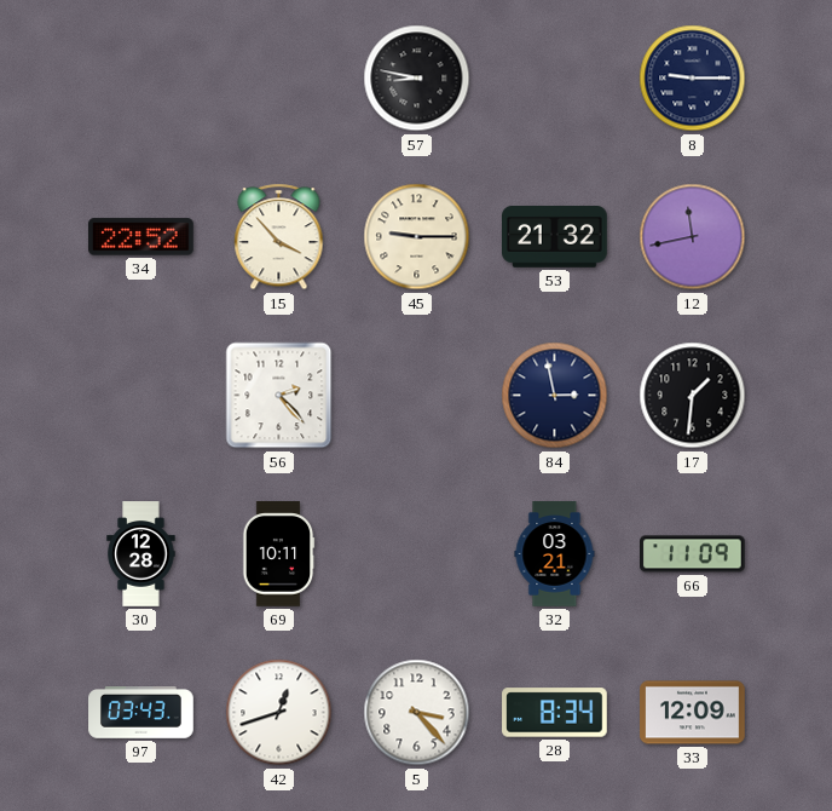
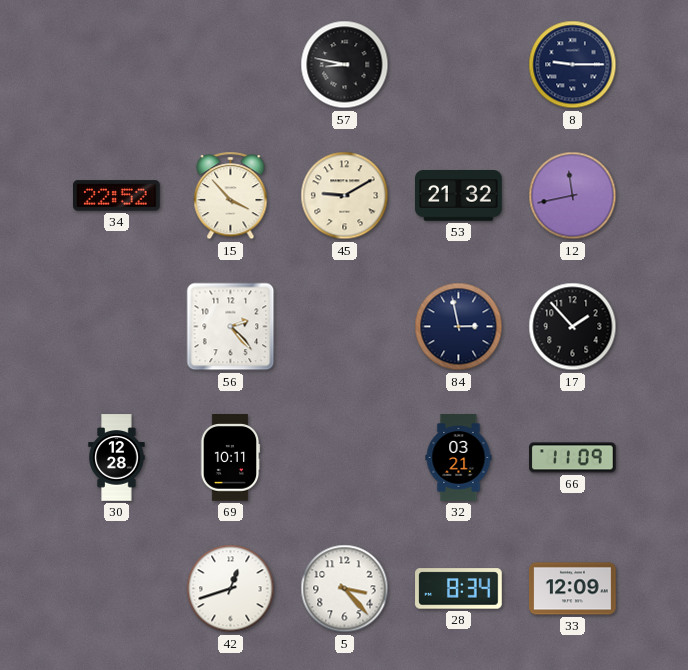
45: 9:15 -> 9:10 (345, 196)
17: 1:31 -> 1:53 (573, 327)
97: 03:43 -> none (141, 713)
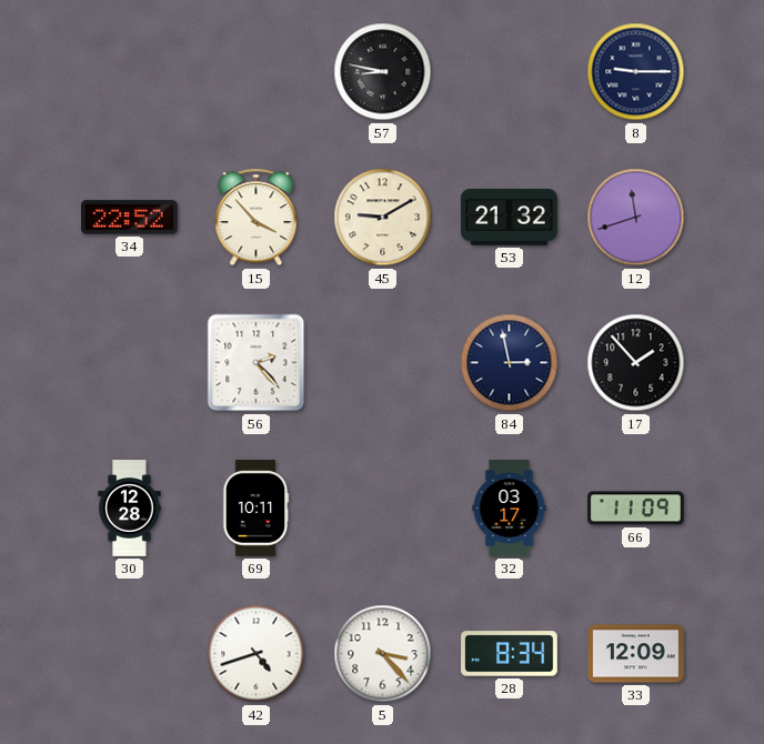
12: 11:43 -> 11:42 (636, 218)
32: 03:21 -> 03:17 (510, 509)
42: 12:42 -> 4:42 (257, 654)
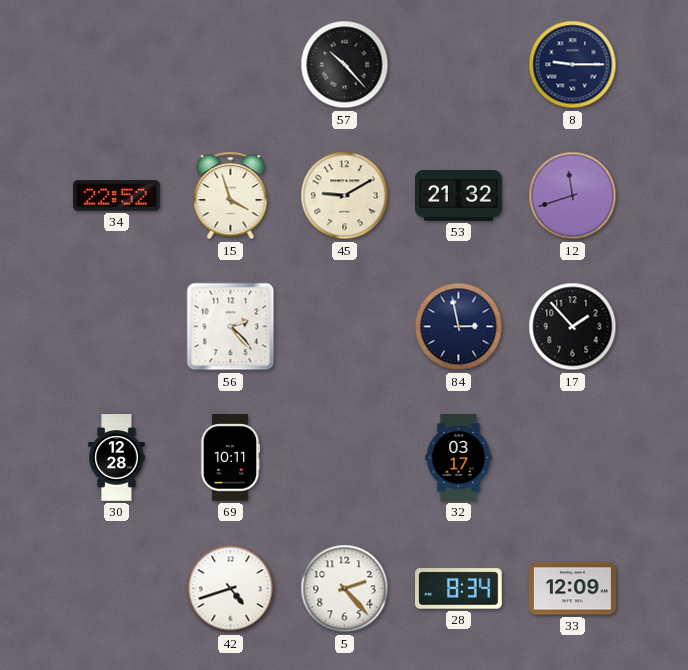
57: 8:47 -> 10:23 (345, 65)
15: 3:53 -> 3:57 (231, 196)
66: 11:09 -> none (636, 509)
5: 3:23 -> 2:23 (345, 589)
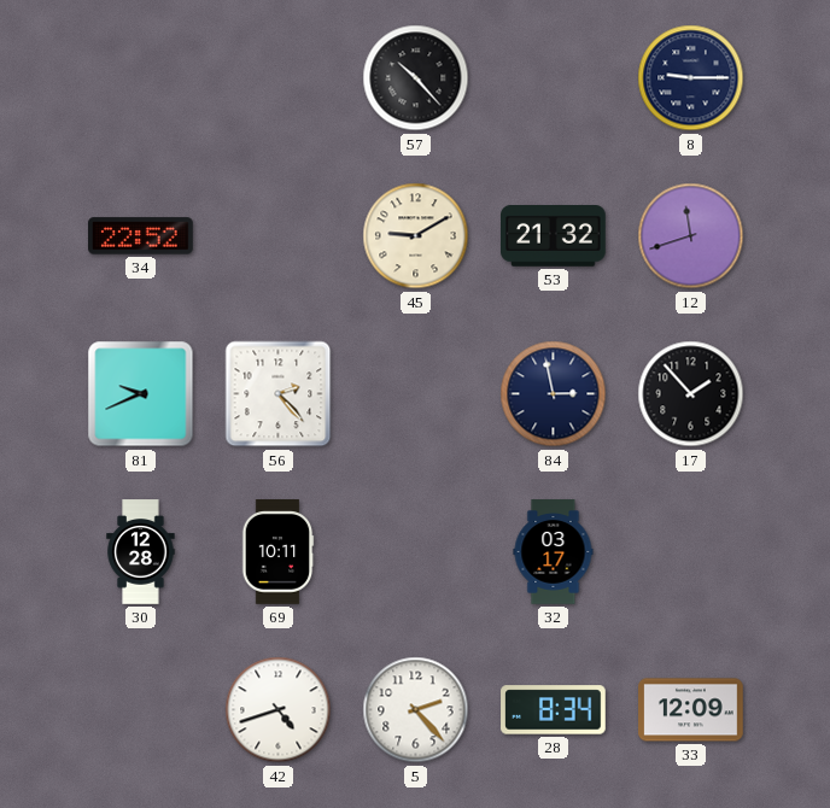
15: 3:57 -> none (231, 196)
81: none -> 9:41 (141, 394)
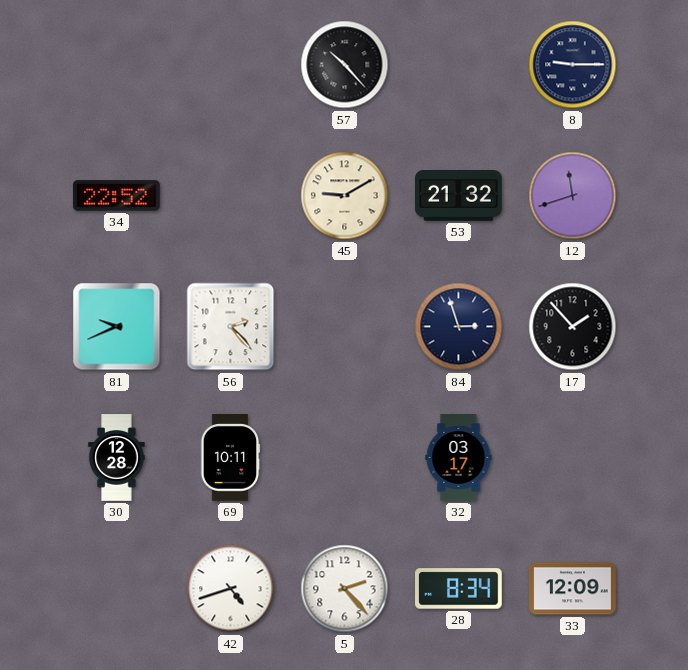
84: 2:58 -> 2:57 (459, 327)
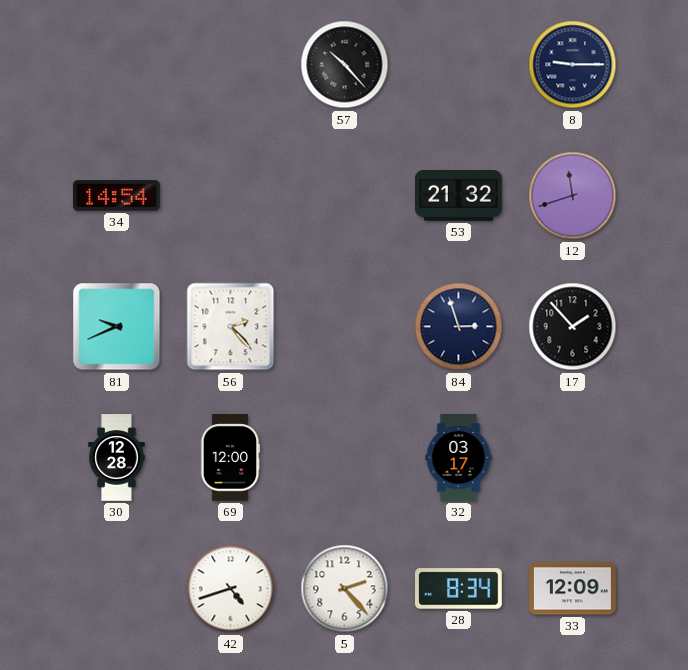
34: 22:52 -> 14:54 (117, 196)
45: 9:10 -> none (345, 196)
69: 10:11 -> 12:00 (230, 458)
